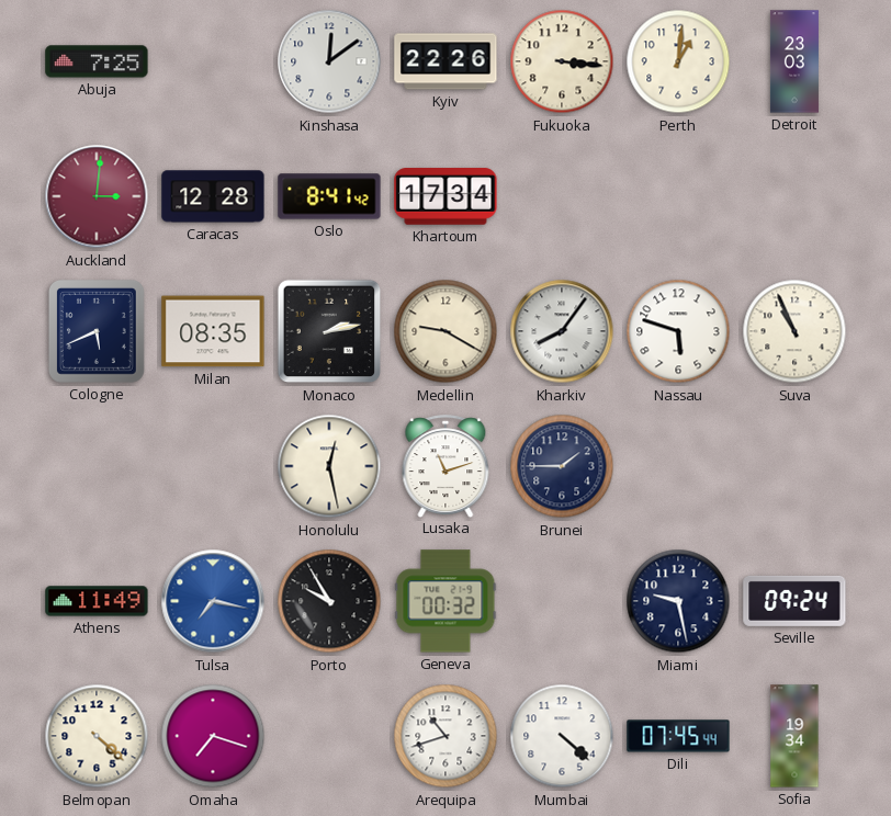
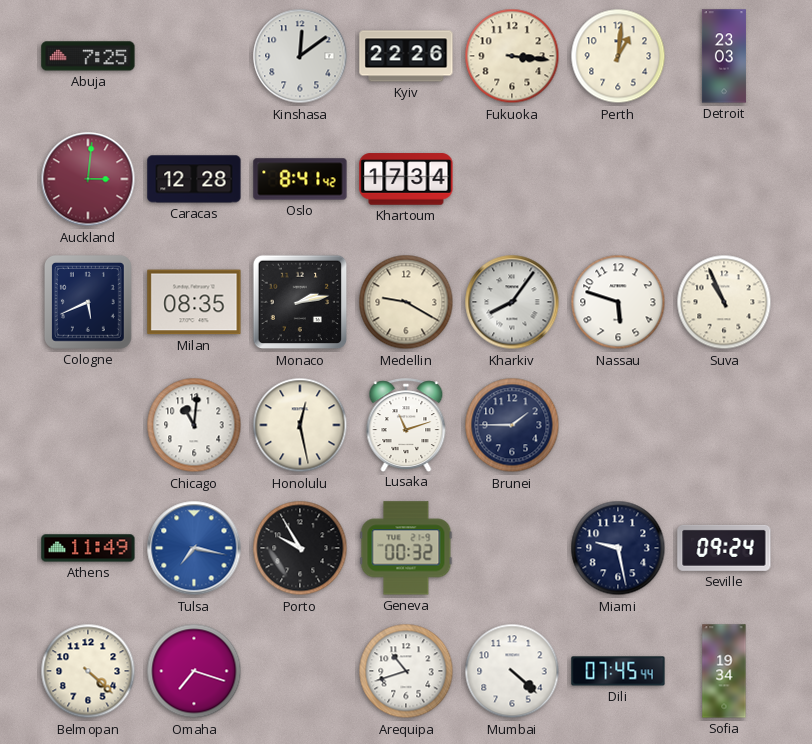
Chicago: none -> 11:01 (194, 425)
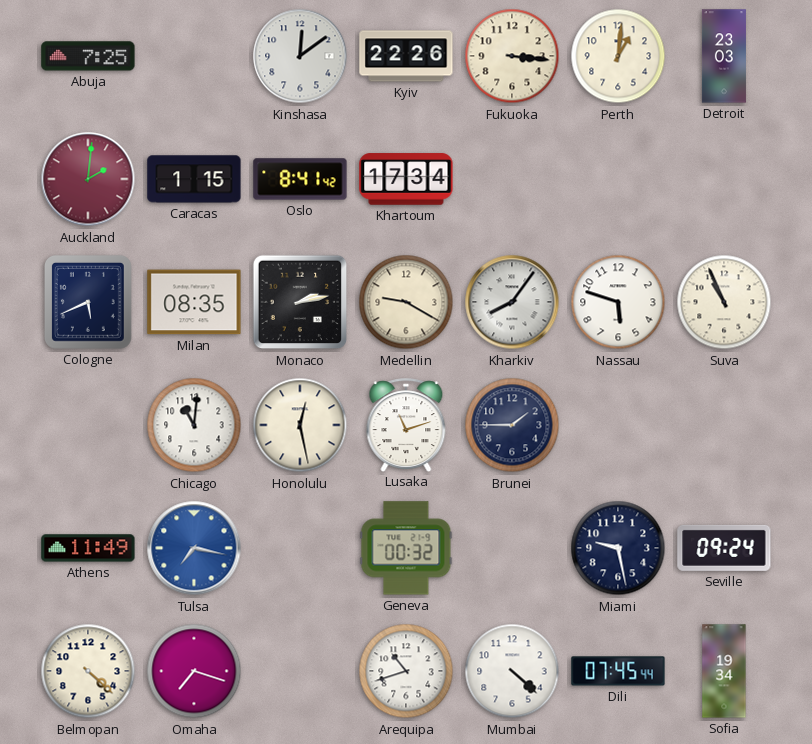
Auckland: 3:01 -> 2:01 (88, 179)
Caracas: 12:28 -> 1:15 (194, 179)
Porto: 9:55 -> none (300, 548)
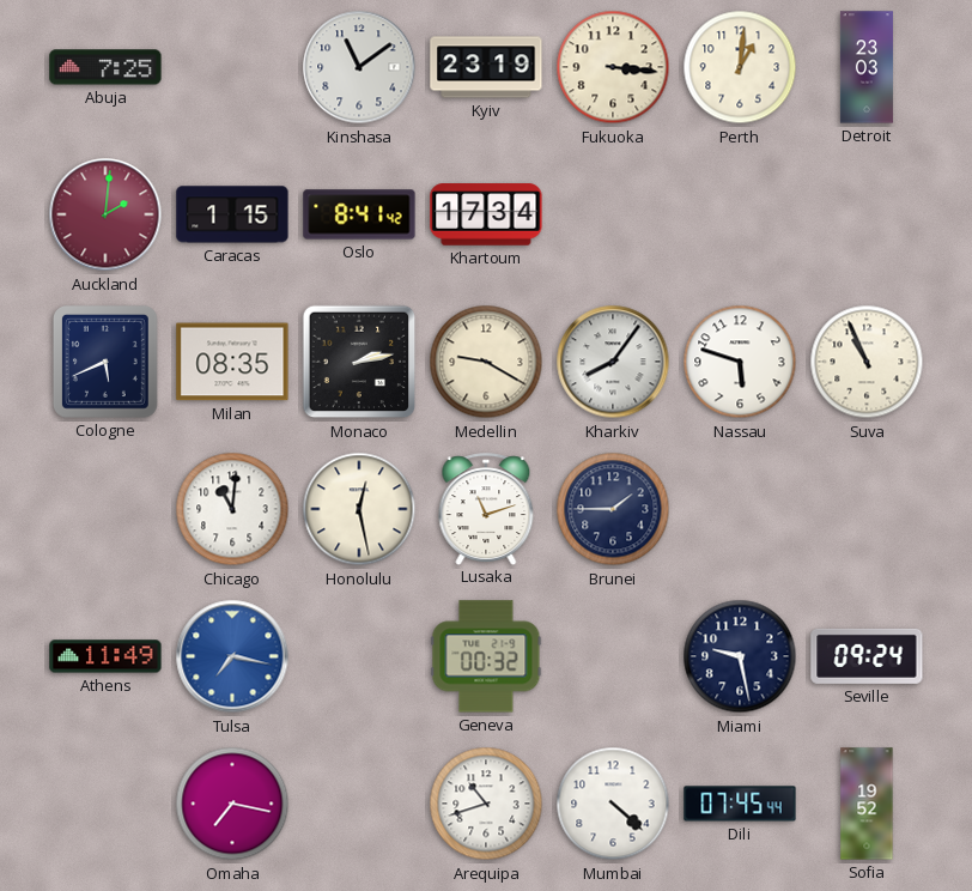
Kinshasa: 12:09 -> 11:09 (359, 67)
Kyiv: 22:26 -> 23:19 (486, 67)
Belmopan: 4:22 -> none (88, 671)
Omaha: 7:18 -> 7:17 (232, 804)
Sofia: 19:34 -> 19:52 (867, 804)
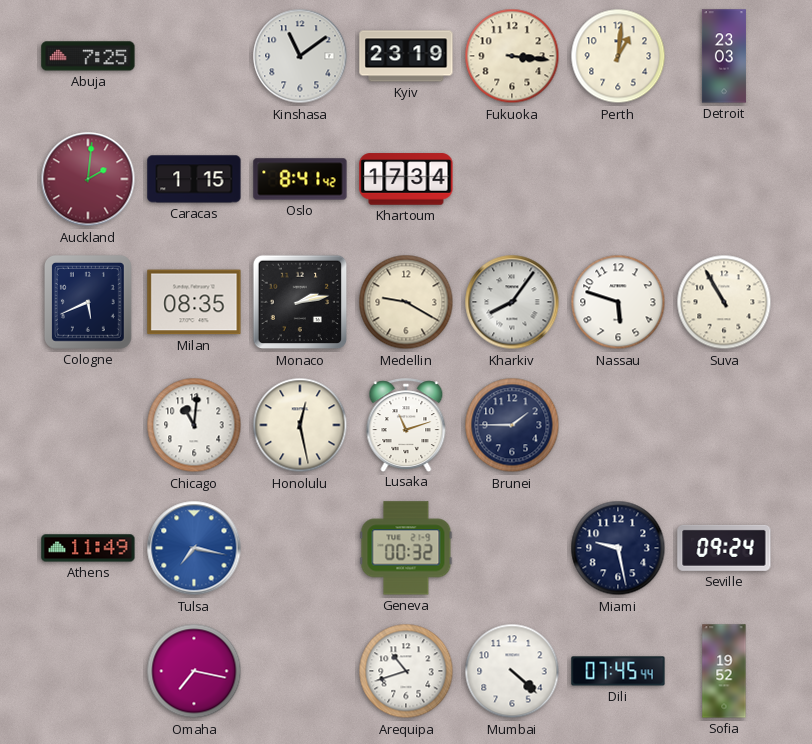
Suva: 10:56 -> 10:55 (724, 302)
